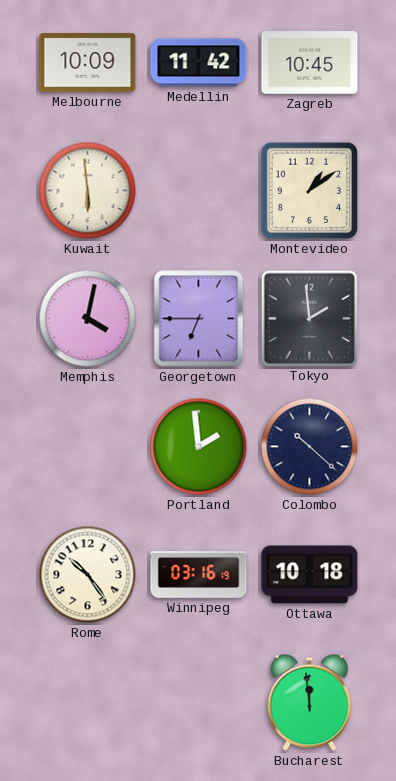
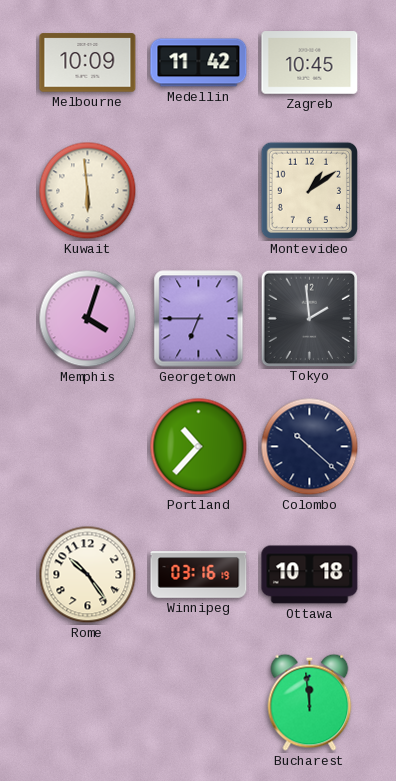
Memphis: 4:02 -> 4:03 (88, 319)
Portland: 1:59 -> 10:37 (199, 447)
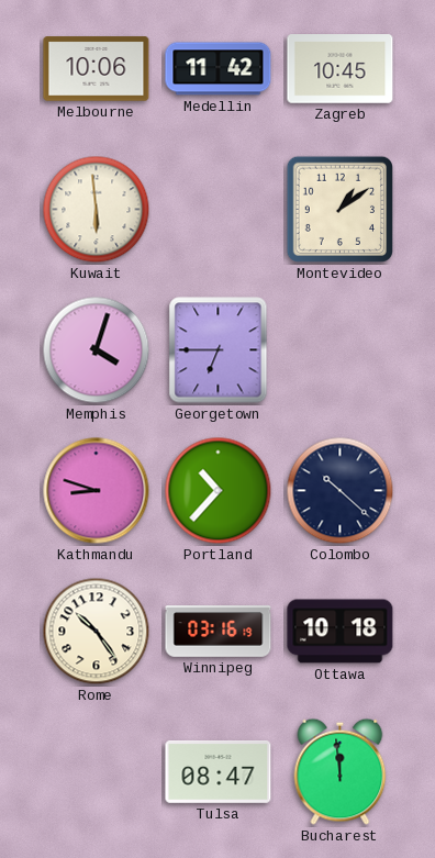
Melbourne: 10:09 -> 10:06 (97, 69)
Tokyo: 1:59 -> none (309, 318)
Kathmandu: none -> 8:48 (97, 491)
Tulsa: none -> 08:47 (219, 771)
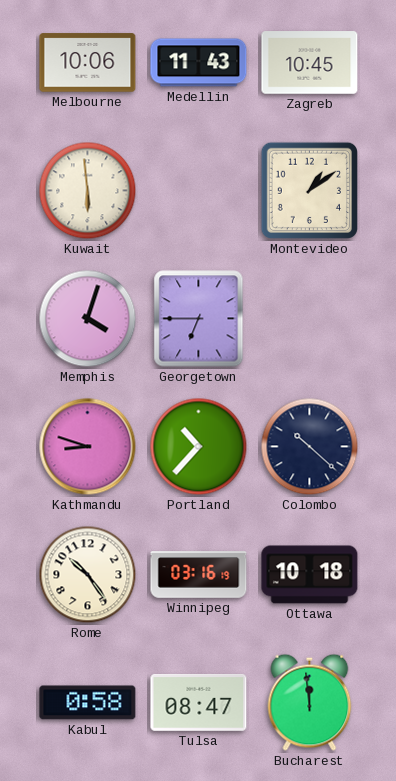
Medellin: 11:42 -> 11:43 (199, 63)
Kabul: none -> 0:58 (88, 703)
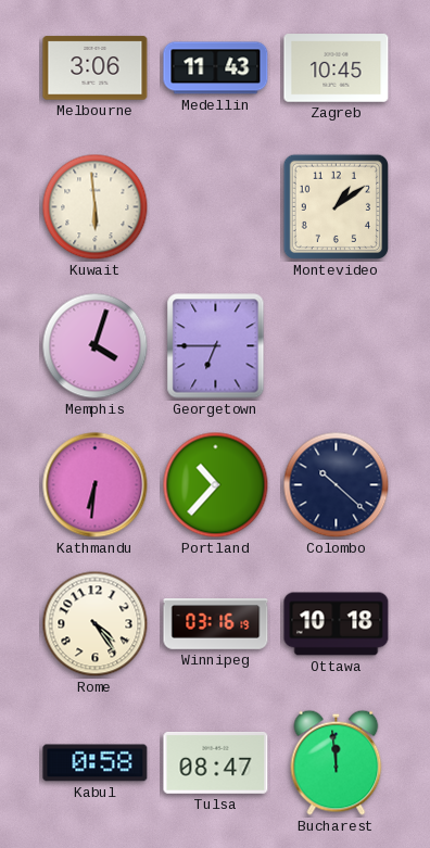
Melbourne: 10:06 -> 3:06 (96, 68)
Kathmandu: 8:48 -> 6:31 (96, 485)
Rome: 10:24 -> 4:24 (96, 624)
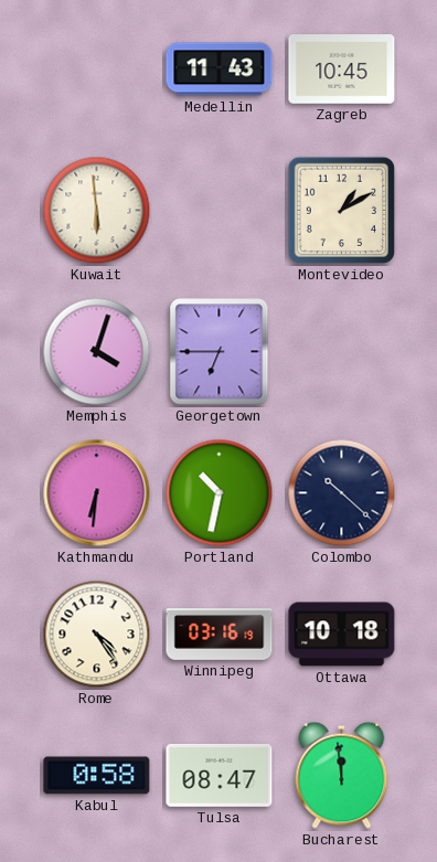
Melbourne: 3:06 -> none (96, 68)
Montevideo: 1:09 -> 1:10 (341, 210)
Portland: 10:37 -> 10:32 (220, 493)
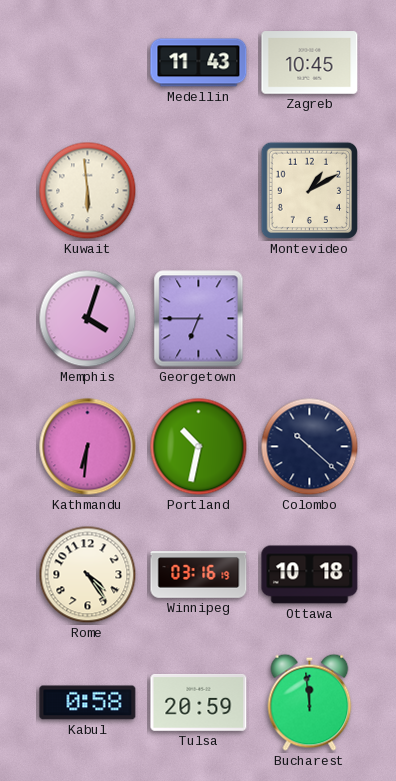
Tulsa: 08:47 -> 20:59 (199, 702)
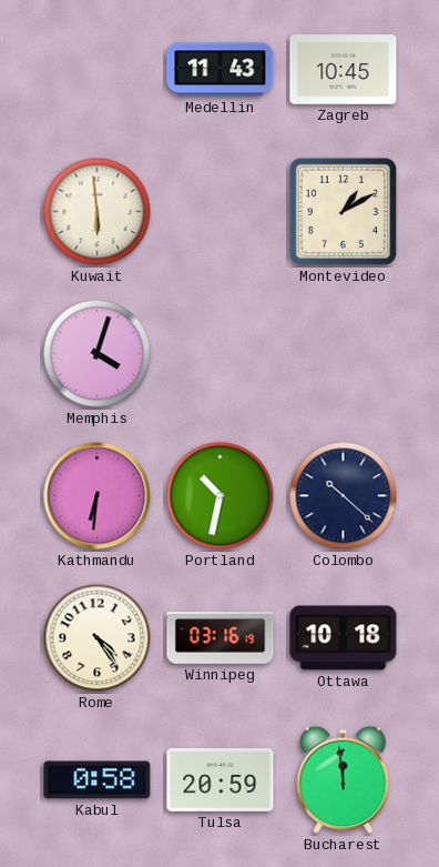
Georgetown: 6:45 -> none (199, 319)
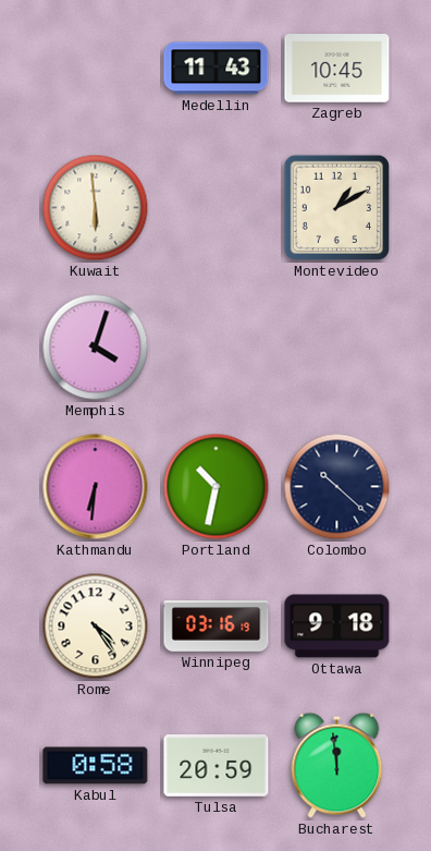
Ottawa: 10:18 -> 9:18 (337, 627)
